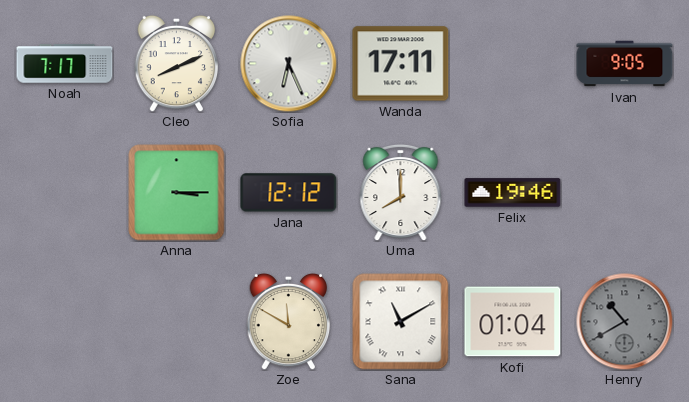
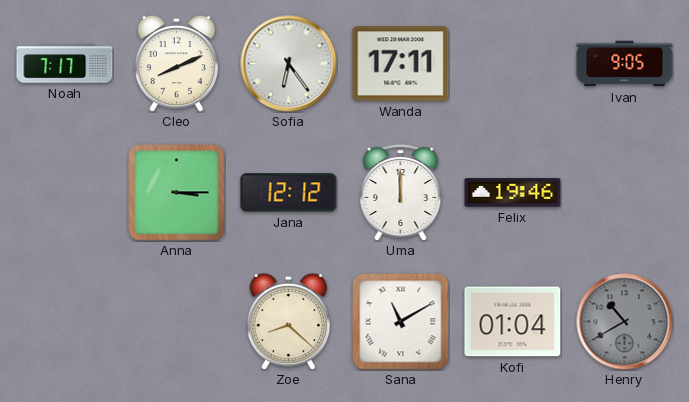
Sofia: 6:26 -> 6:24 (289, 64)
Uma: 8:00 -> 12:00 (401, 192)
Zoe: 11:50 -> 8:22 (289, 321)
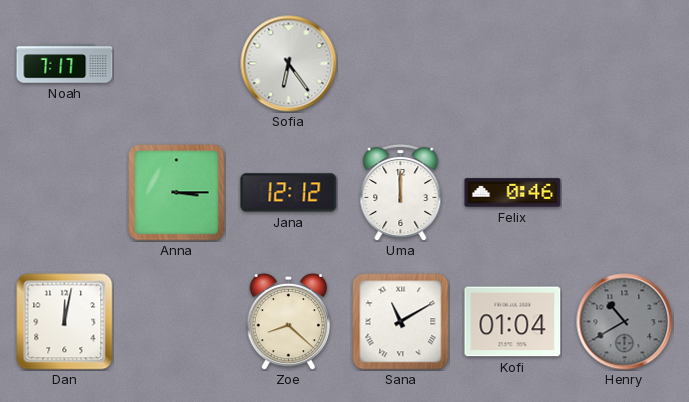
Cleo: 8:11 -> none (177, 63)
Wanda: 17:11 -> none (401, 64)
Ivan: 9:05 -> none (625, 64)
Felix: 19:46 -> 0:46 (513, 193)
Dan: none -> 12:02 (65, 322)
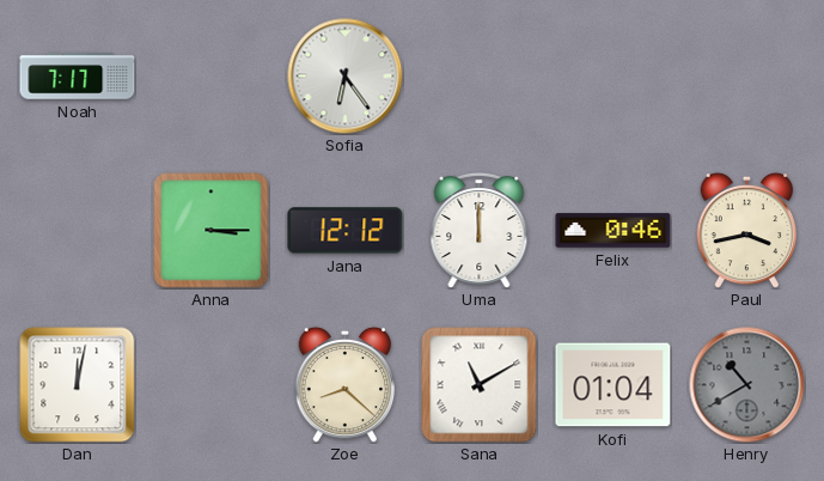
Paul: none -> 3:43 (747, 230)
